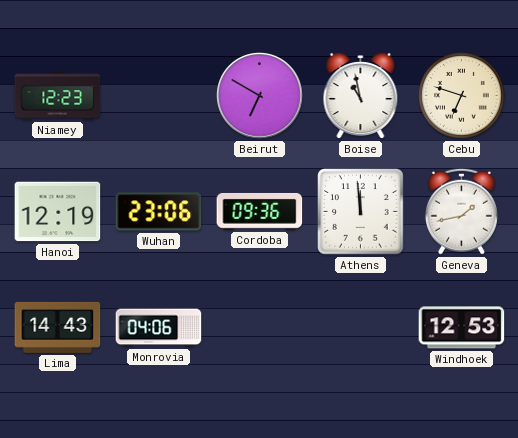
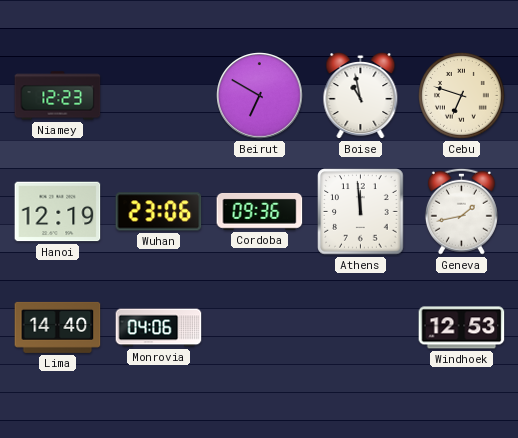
Lima: 14:43 -> 14:40 (58, 327)
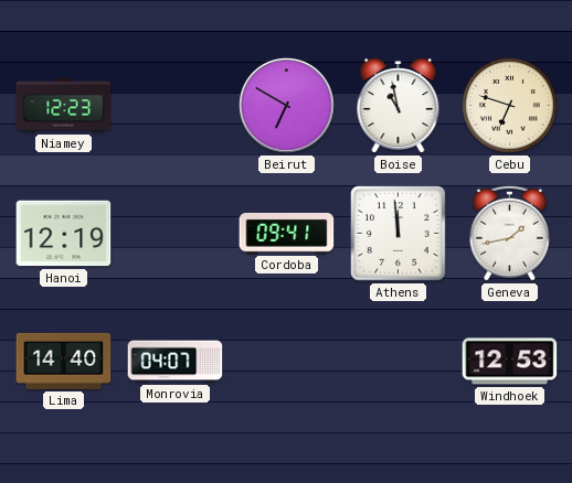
Wuhan: 23:06 -> none (159, 212)
Cordoba: 09:36 -> 09:41 (287, 233)
Monrovia: 04:06 -> 04:07 (176, 362)
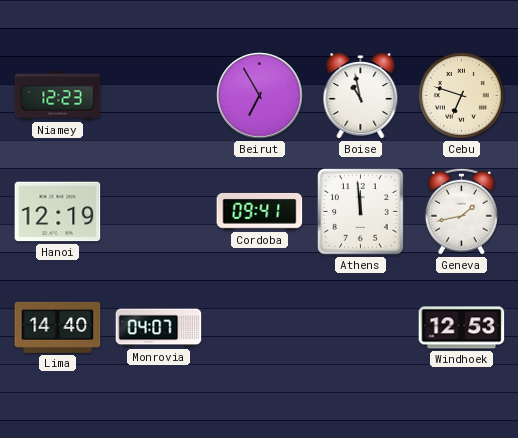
Beirut: 6:50 -> 6:55 (260, 96)
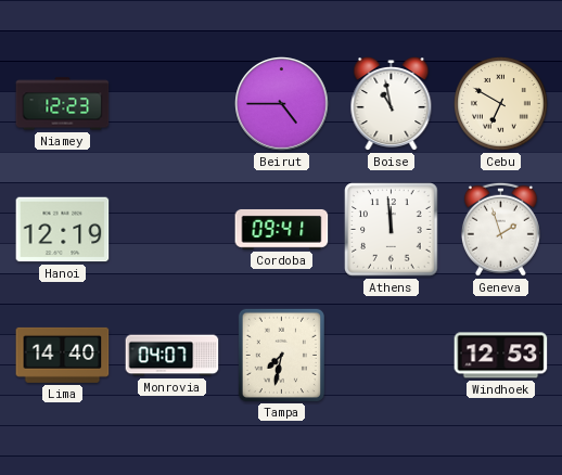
Beirut: 6:55 -> 4:45 (282, 104)
Cebu: 6:48 -> 6:50 (501, 104)
Geneva: 1:43 -> 1:57 (500, 229)
Tampa: none -> 7:32 (281, 355)
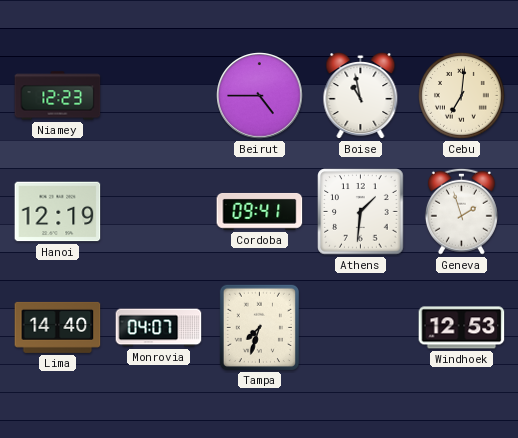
Cebu: 6:50 -> 7:01 (462, 96)
Athens: 11:59 -> 1:31 (361, 212)
Tampa: 7:32 -> 7:33 (259, 327)
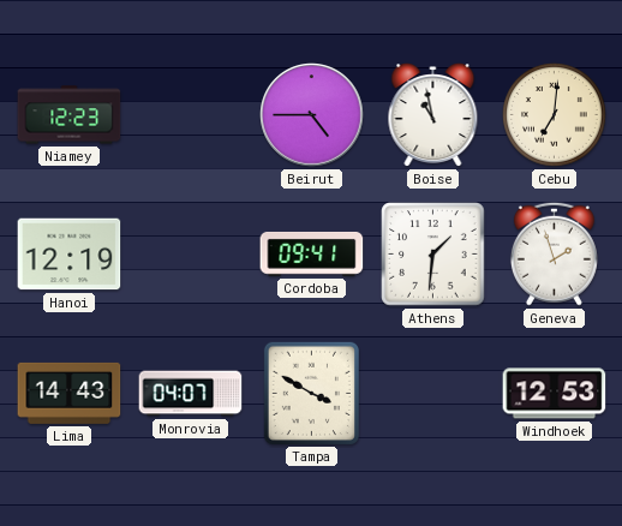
Lima: 14:40 -> 14:43 (70, 393)
Tampa: 7:33 -> 3:50 (311, 393)
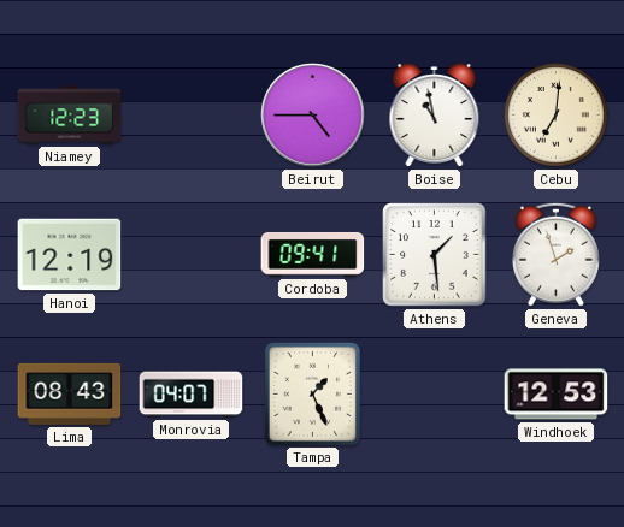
Athens: 1:31 -> 1:29 (435, 255)
Lima: 14:43 -> 08:43 (70, 393)
Tampa: 3:50 -> 1:26 (312, 393)
